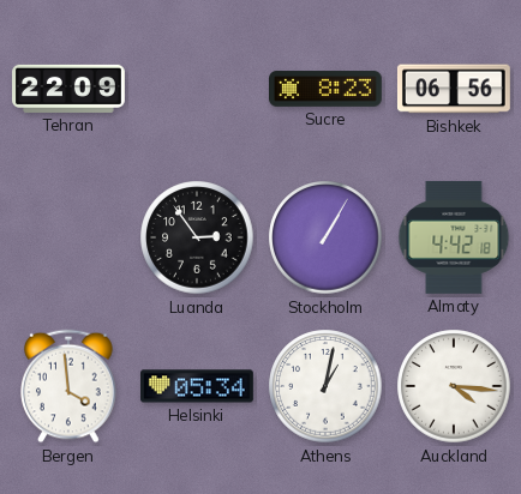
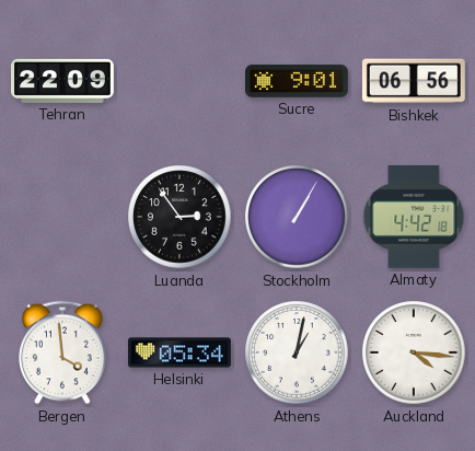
Sucre: 8:23 -> 9:01 (298, 81)
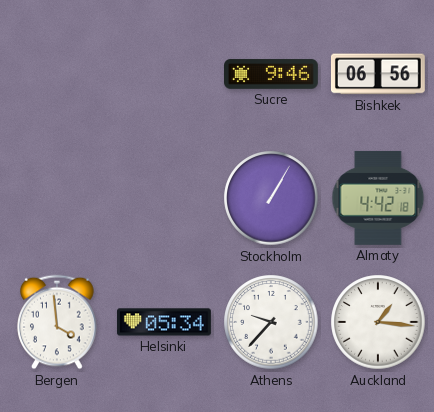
Tehran: 22:09 -> none (63, 81)
Sucre: 9:01 -> 9:46 (272, 74)
Luanda: 2:54 -> none (179, 217)
Athens: 1:02 -> 9:37 (271, 322)
Auckland: 4:16 -> 1:16 (378, 322)
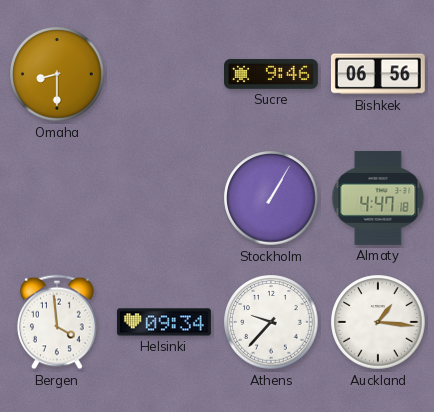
Omaha: none -> 8:30 (57, 74)
Almaty: 4:42 -> 4:47 (378, 198)
Helsinki: 05:34 -> 09:34 (165, 322)
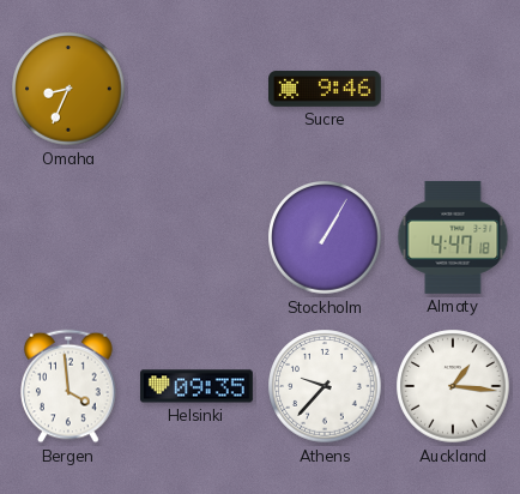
Omaha: 8:30 -> 8:34 (68, 89)
Bishkek: 06:56 -> none (378, 74)
Helsinki: 09:34 -> 09:35 (198, 386)
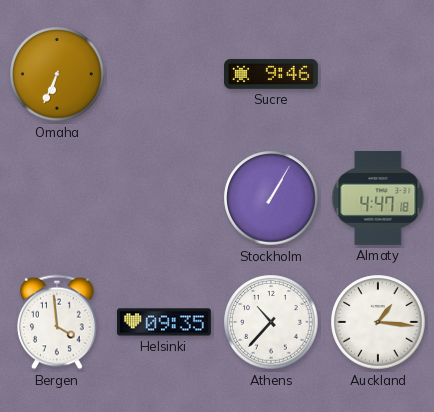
Omaha: 8:34 -> 6:34 (57, 74)
Athens: 9:37 -> 10:37 (271, 322)
